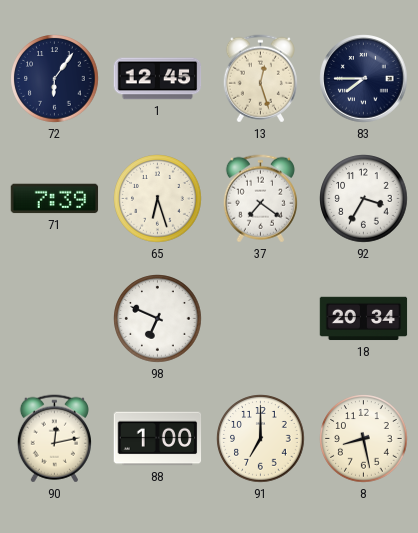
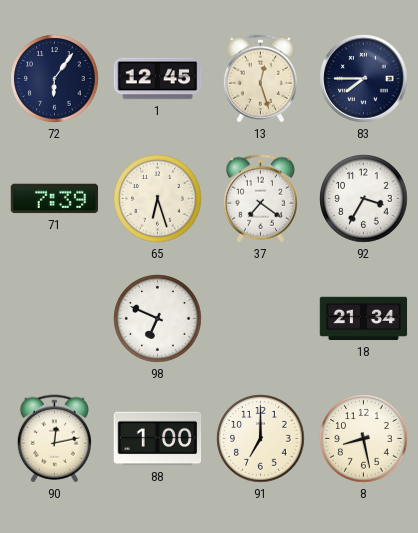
18: 20:34 -> 21:34 (364, 319)
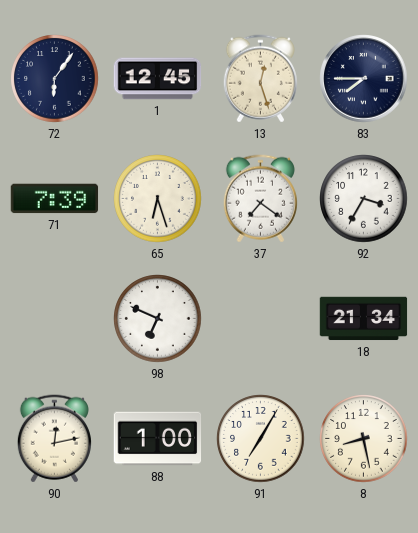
91: 7:00 -> 7:05 (261, 439)
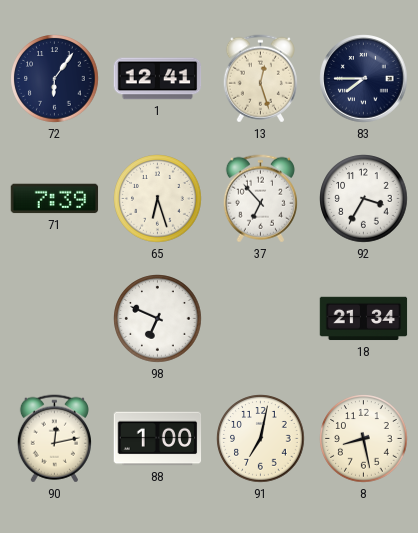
1: 12:45 -> 12:41 (158, 79)
37: 7:21 -> 6:53 (260, 199)
91: 7:05 -> 7:02 (261, 439)
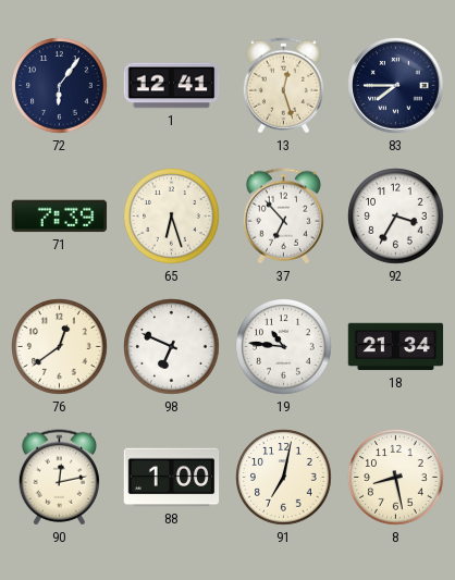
76: none -> 12:39 (60, 347)
19: none -> 10:46 (284, 347)
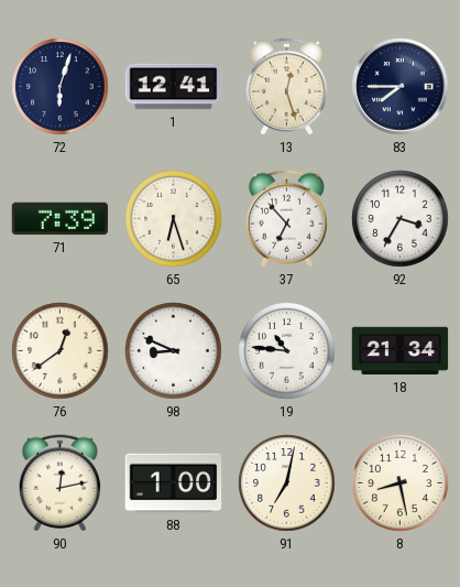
72: 6:06 -> 6:03 (61, 87)
98: 6:49 -> 8:49 (174, 351)
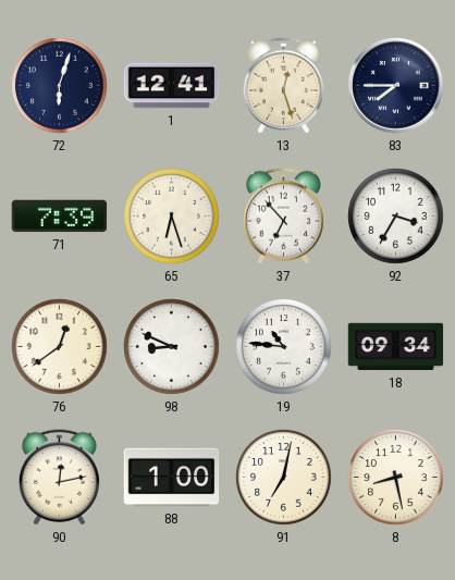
18: 21:34 -> 09:34 (396, 347)
